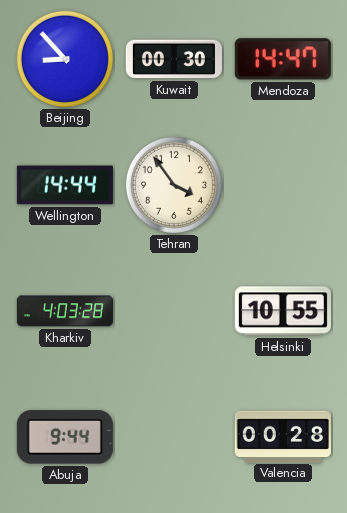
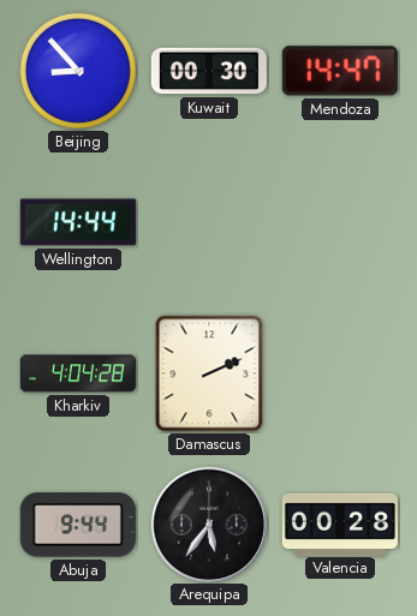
Tehran: 3:54 -> none (174, 185)
Kharkiv: 4:03 -> 4:04 (78, 373)
Damascus: none -> 2:11 (209, 373)
Helsinki: 10:55 -> none (283, 311)
Arequipa: none -> 5:36 (208, 524)
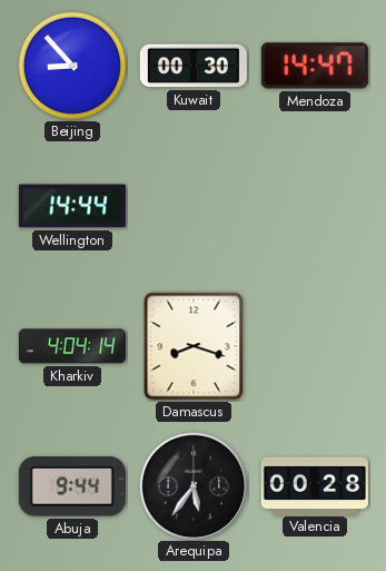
Kharkiv: 4:04:28 -> 4:04:14 (72, 346)
Damascus: 2:11 -> 8:18 (194, 346)
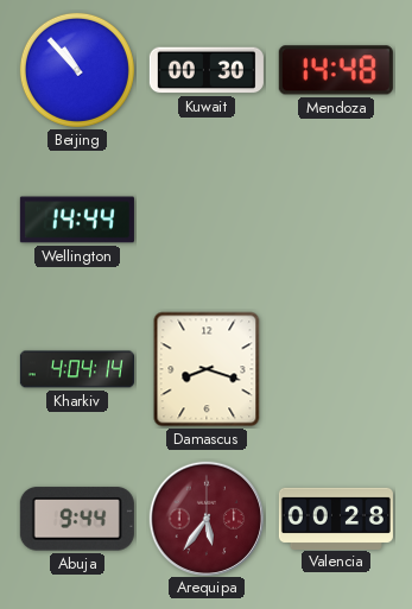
Beijing: 8:53 -> 10:53 (77, 70)
Mendoza: 14:47 -> 14:48 (336, 70)
Arequipa dial: black -> burgundy (205, 518)
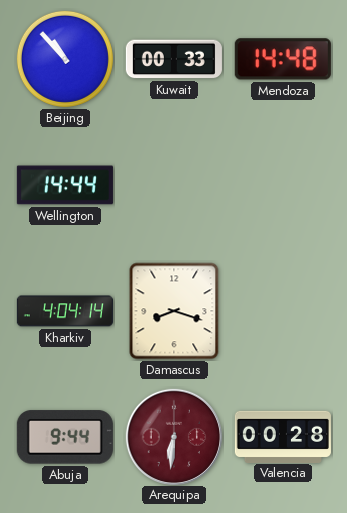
Kuwait: 00:30 -> 00:33 (174, 59)
Arequipa: 5:36 -> 6:31 (173, 436)
